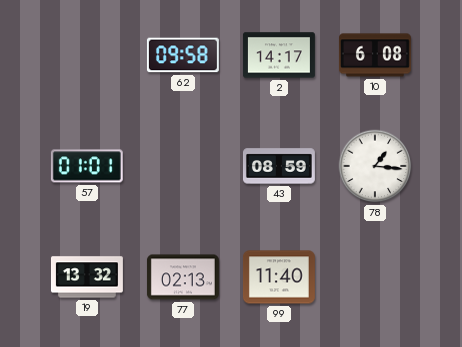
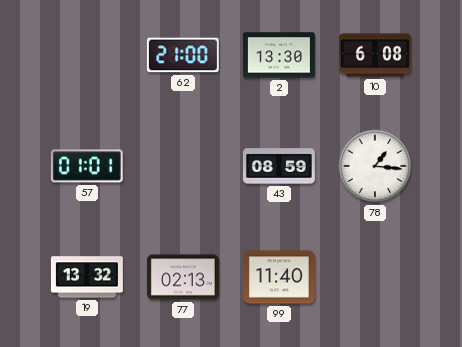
62: 09:58 -> 21:00 (183, 55)
2: 14:17 -> 13:30 (279, 55)
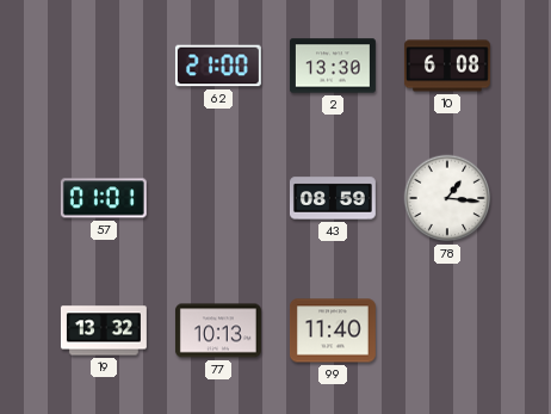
77: 02:13 -> 10:13 (218, 330)
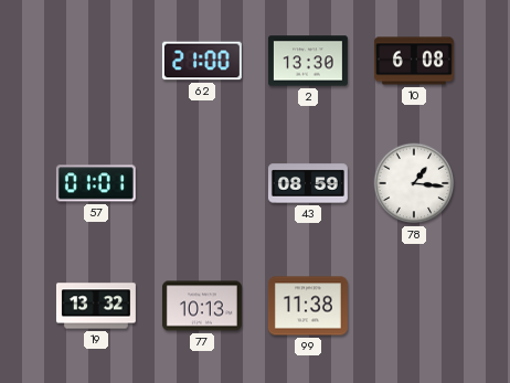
99: 11:40 -> 11:38 (308, 306)
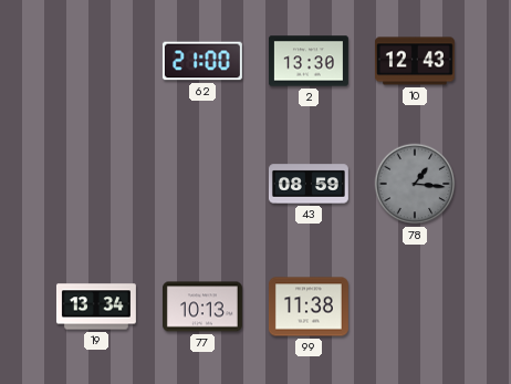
10: 6:08 -> 12:43 (415, 61)
57: 01:01 -> none (96, 183)
78 dial: white -> grey (415, 184)
19: 13:32 -> 13:34 (96, 307)
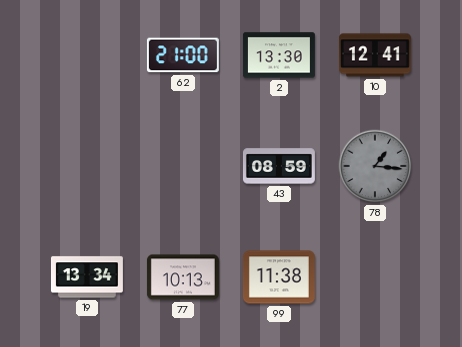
10: 12:43 -> 12:41 (375, 55)
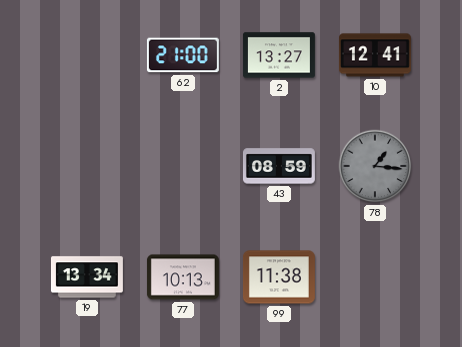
2: 13:30 -> 13:27 (279, 55)
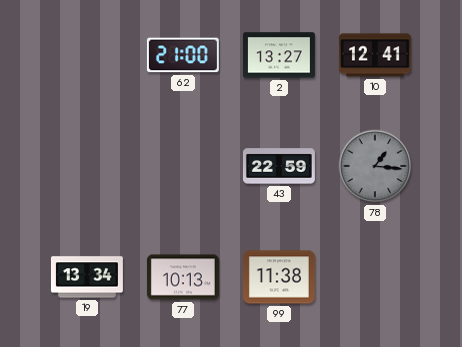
43: 08:59 -> 22:59 (279, 166)
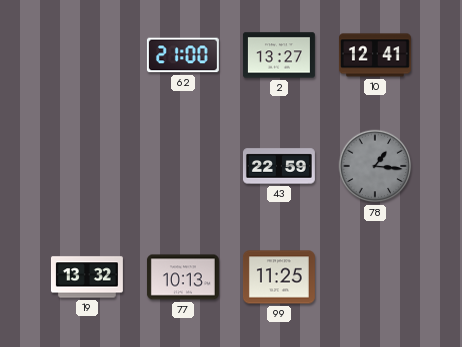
19: 13:34 -> 13:32 (87, 277)
99: 11:38 -> 11:25 (279, 277)
